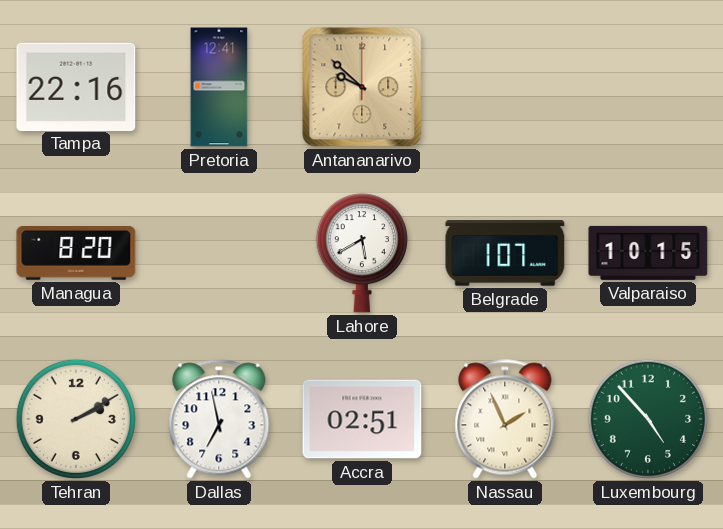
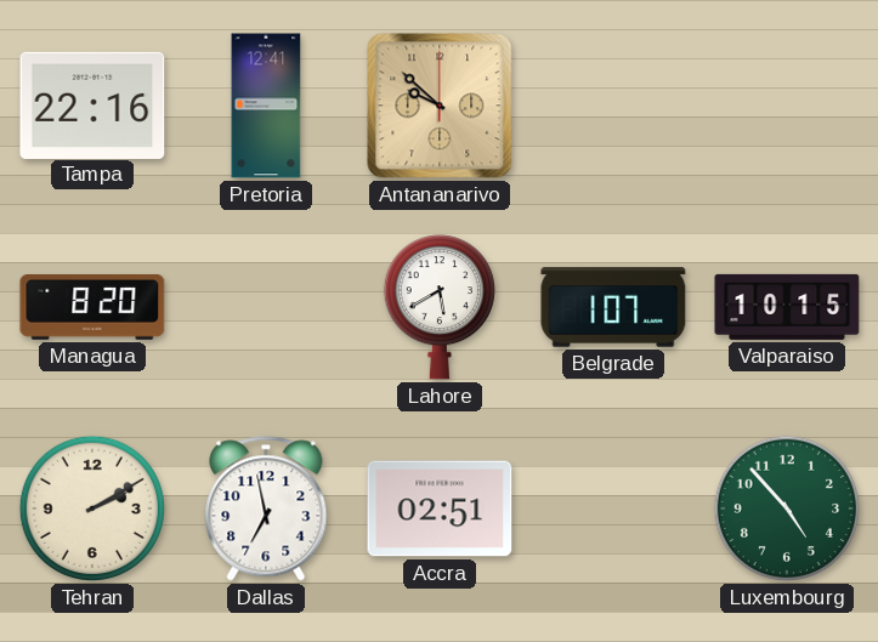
Nassau: 1:56 -> none (505, 419)
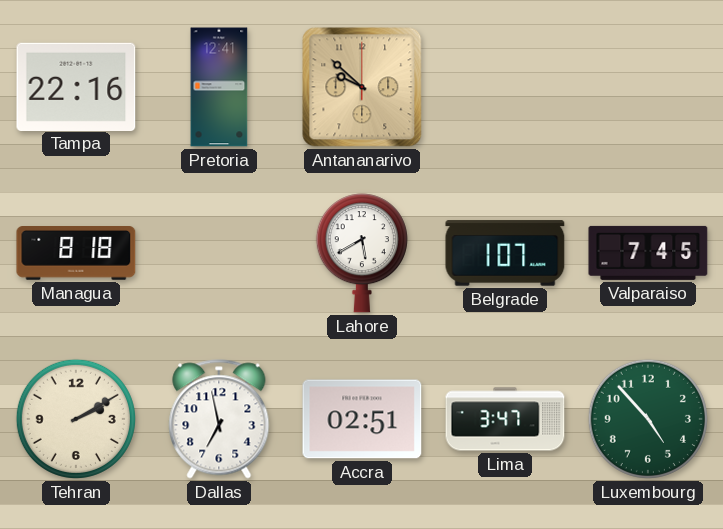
Managua: 8:20 -> 8:18 (76, 254)
Valparaiso: 10:15 -> 7:45 (648, 253)
Lima: none -> 3:47 (505, 419)
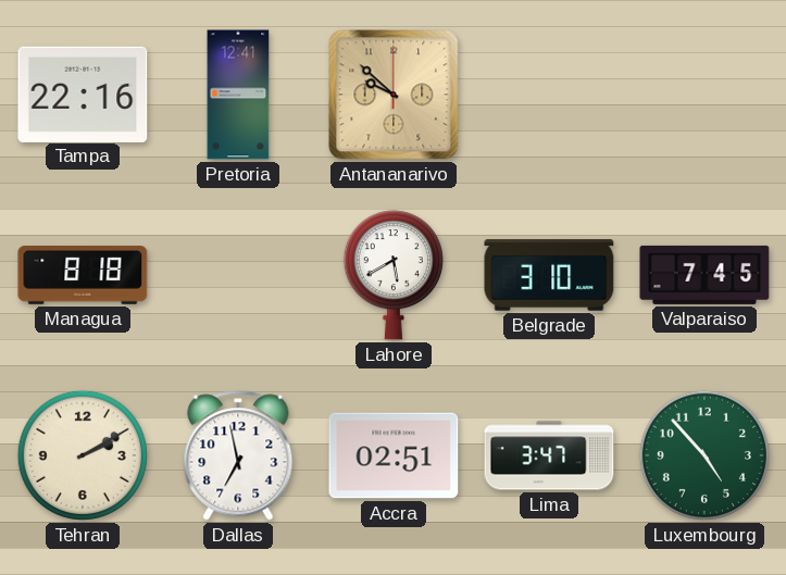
Belgrade: 1:07 -> 3:10 (549, 275)
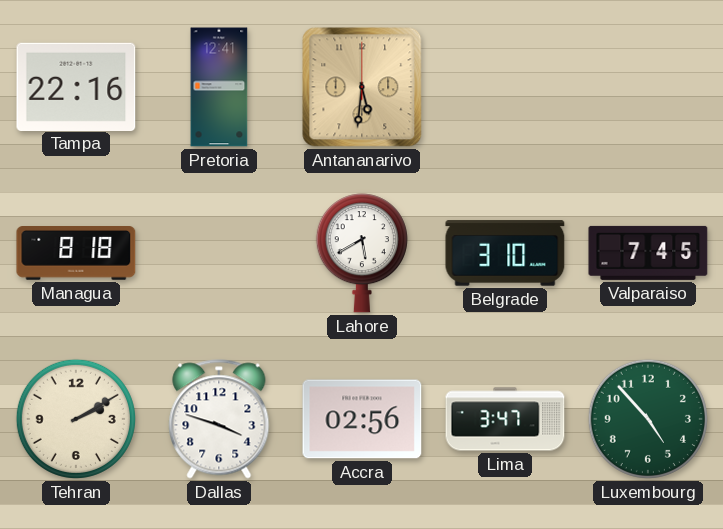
Antananarivo: 9:52 -> 5:31 (362, 87)
Dallas: 6:58 -> 3:48 (219, 419)
Accra: 02:51 -> 02:56 (362, 419)
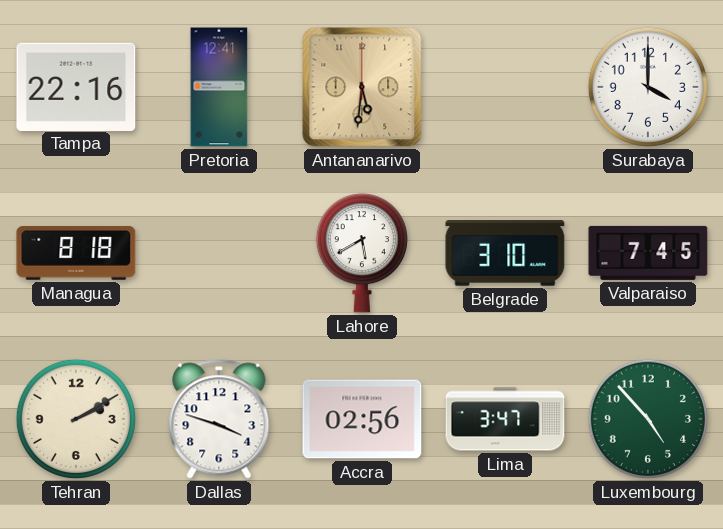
Surabaya: none -> 4:00 (648, 87)
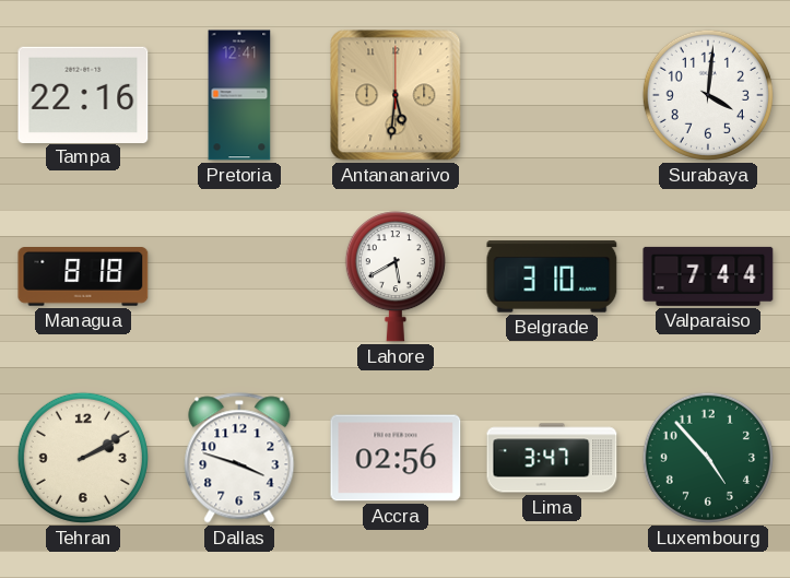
Surabaya: 4:00 -> 4:01 (708, 95)
Valparaiso: 7:45 -> 7:44 (708, 276)
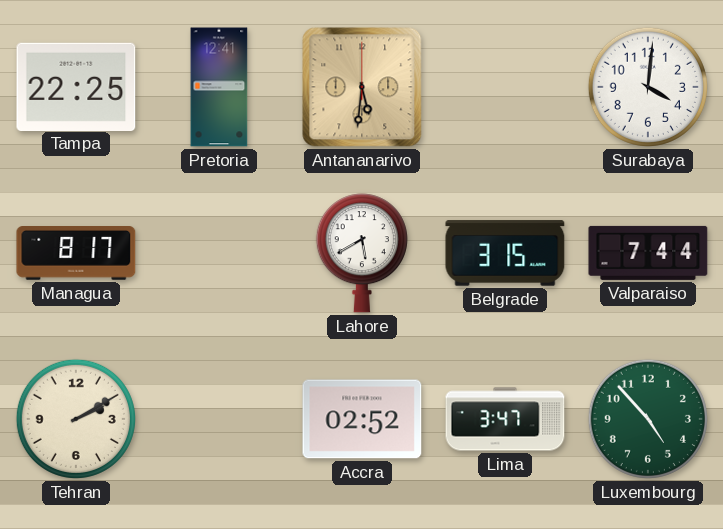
Tampa: 22:16 -> 22:25 (76, 86)
Managua: 8:18 -> 8:17 (76, 254)
Belgrade: 3:10 -> 3:15 (505, 253)
Dallas: 3:48 -> none (239, 458)
Accra: 02:56 -> 02:52 (362, 419)
